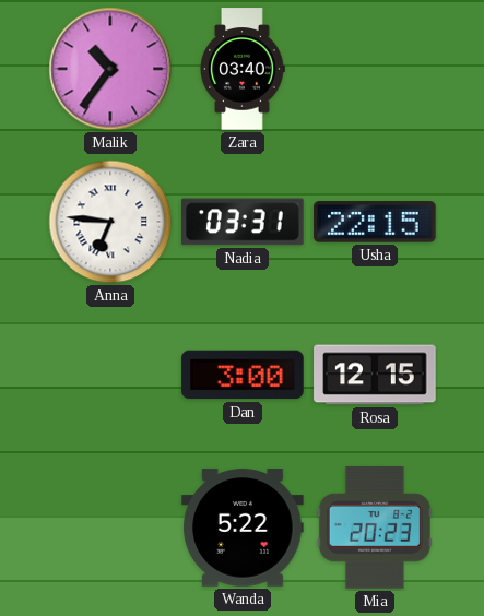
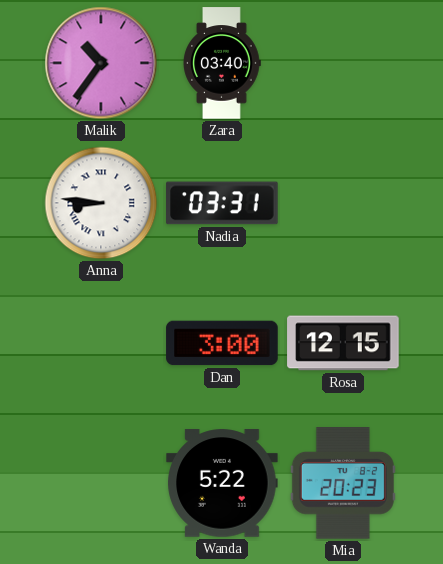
Anna: 6:46 -> 8:46 (101, 203)
Usha: 22:15 -> none (375, 222)
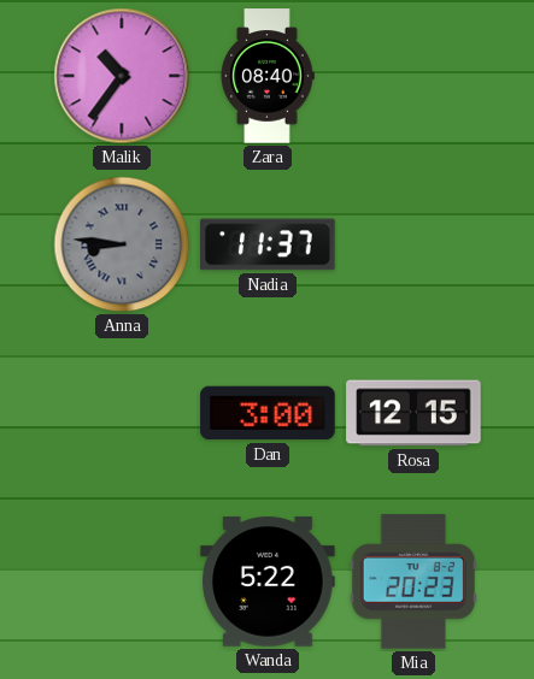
Zara: 03:40 -> 08:40 (268, 76)
Anna dial: white -> grey (122, 244)
Nadia: 03:31 -> 11:37 (268, 244)
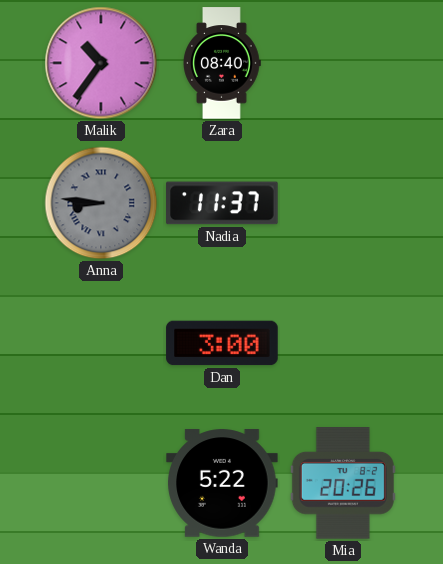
Rosa: 12:15 -> none (413, 413)
Mia: 20:23 -> 20:26 (343, 483)
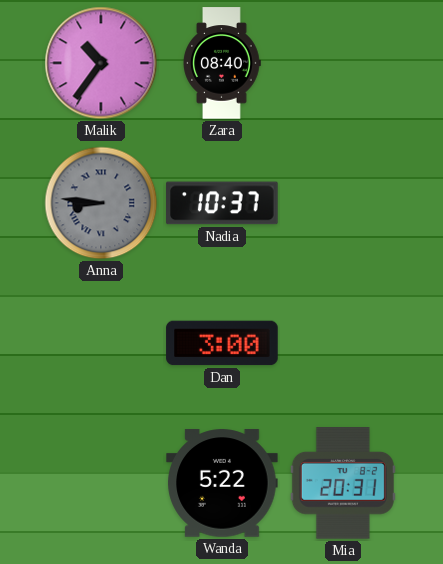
Nadia: 11:37 -> 10:37 (222, 203)
Mia: 20:26 -> 20:31 (343, 483)
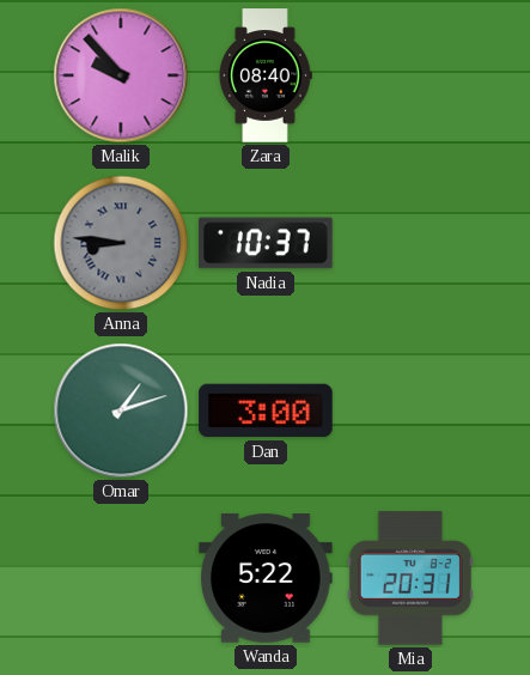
Malik: 10:36 -> 9:53 (121, 75)
Omar: none -> 1:12 (121, 411)
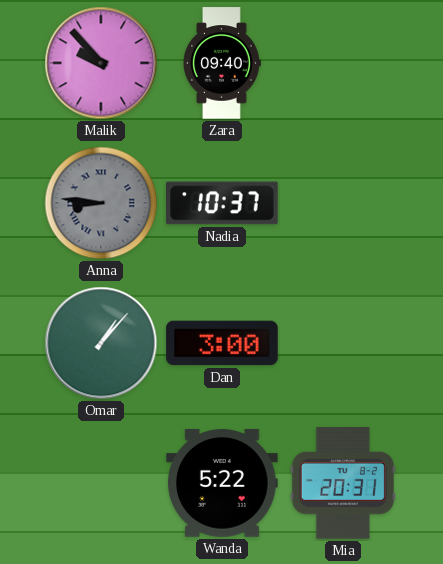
Zara: 08:40 -> 09:40 (222, 63)
Omar: 1:12 -> 1:07 (101, 343)
